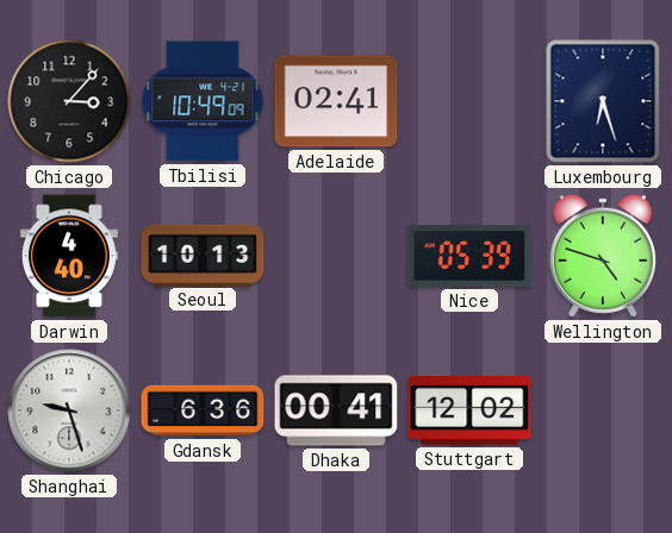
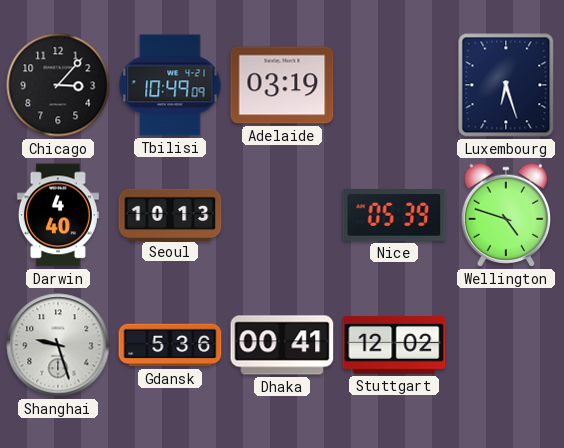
Adelaide: 02:41 -> 03:19 (282, 85)
Gdansk: 6:36 -> 5:36 (170, 345)
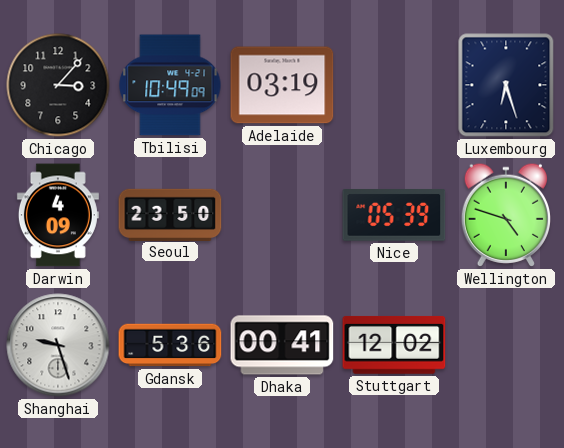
Darwin: 4:40 -> 4:09 (58, 215)
Seoul: 10:13 -> 23:50 (170, 214)
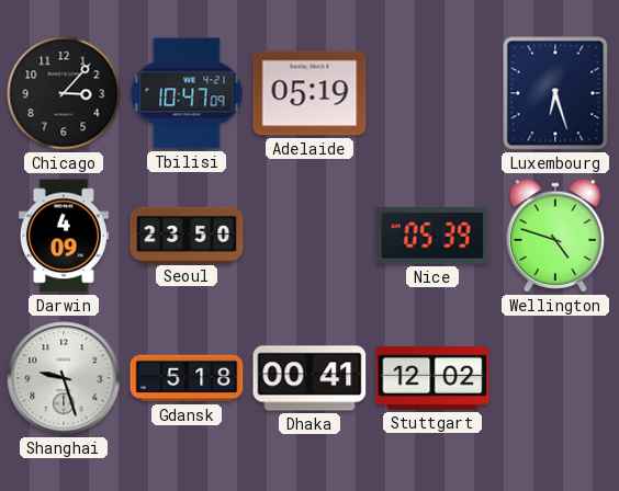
Tbilisi: 10:49 -> 10:47 (187, 93)
Adelaide: 03:19 -> 05:19 (309, 93)
Gdansk: 5:36 -> 5:18 (187, 378)
